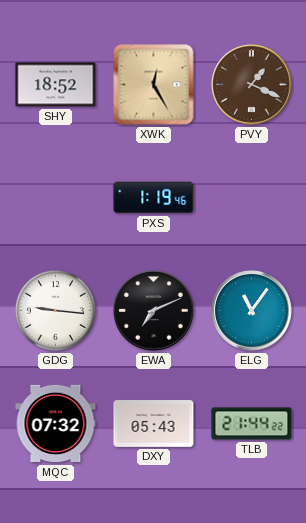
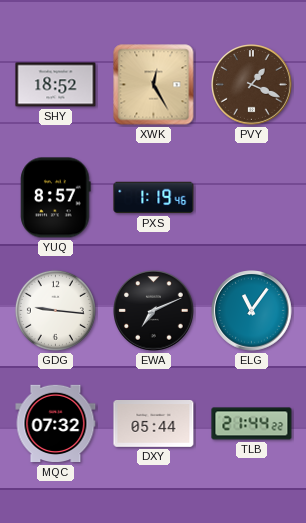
YUQ: none -> 8:57 (56, 198)
DXY: 05:43 -> 05:44 (154, 424)
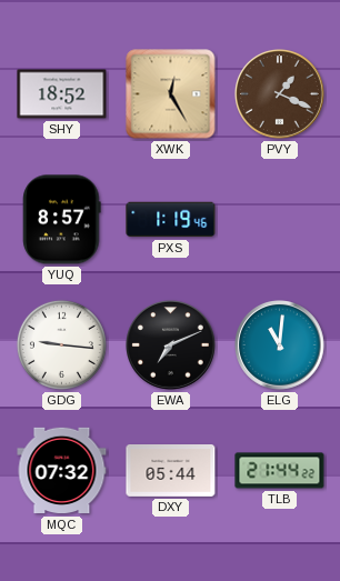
ELG: 11:06 -> 11:01 (280, 345)
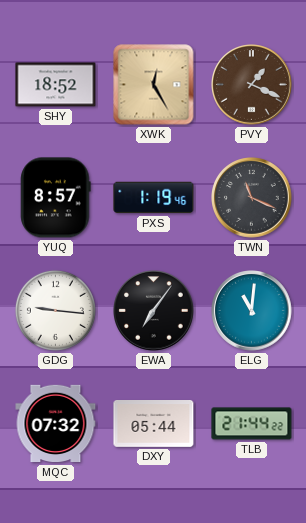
TWN: none -> 11:19 (252, 198)
EWA: 7:11 -> 7:06 (154, 311)
